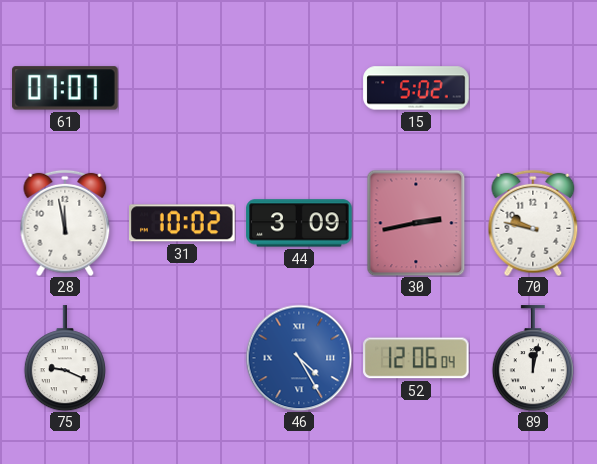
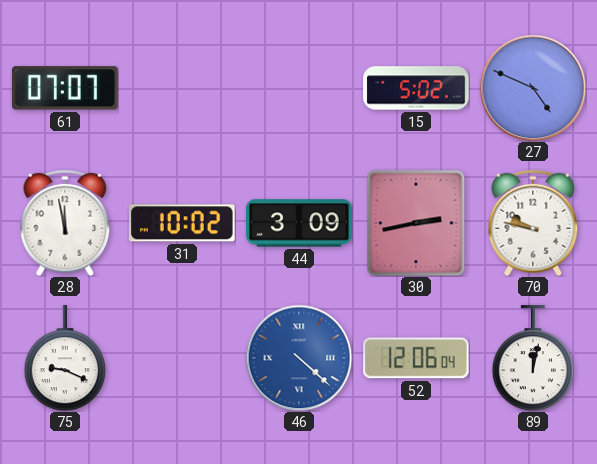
27: none -> 4:49 (533, 88)
46: 4:25 -> 4:22 (299, 358)
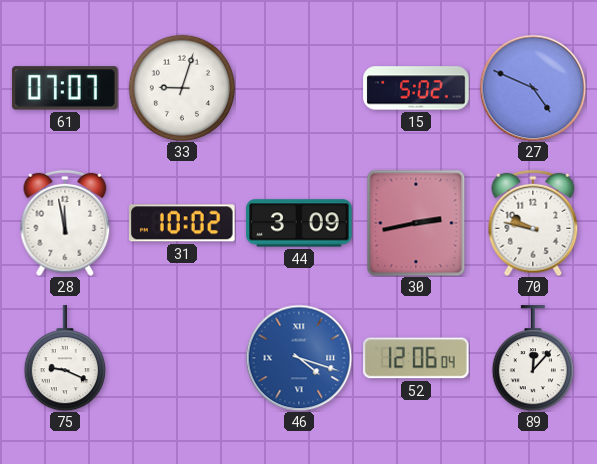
33: none -> 9:03 (181, 87)
46: 4:22 -> 4:18 (299, 358)
89: 12:02 -> 12:07 (533, 358)
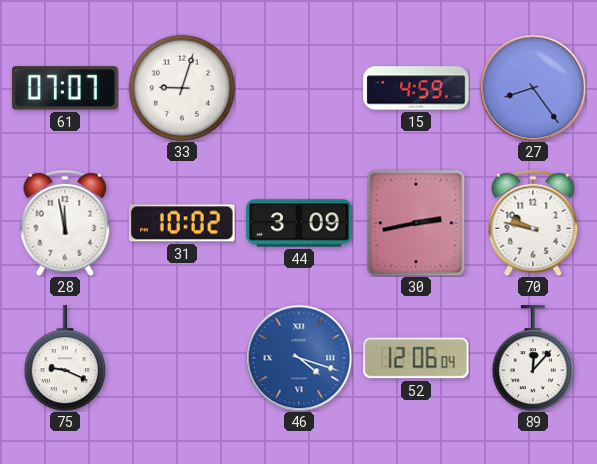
15: 5:02 -> 4:59 (416, 88)
27: 4:49 -> 8:24 (533, 88)
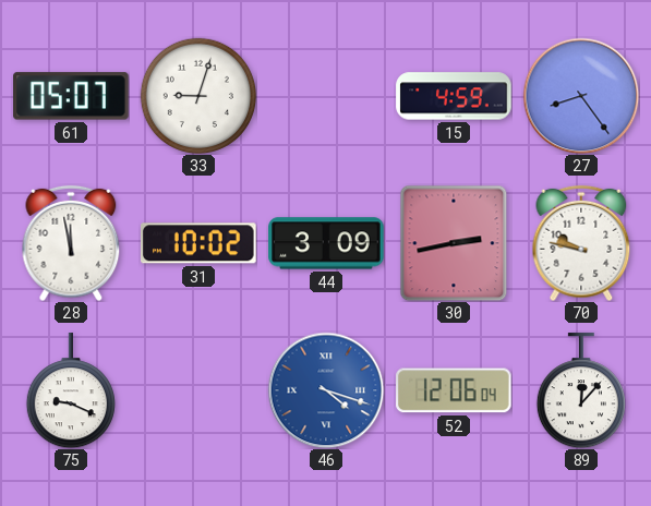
61: 07:07 -> 05:07 (71, 96)
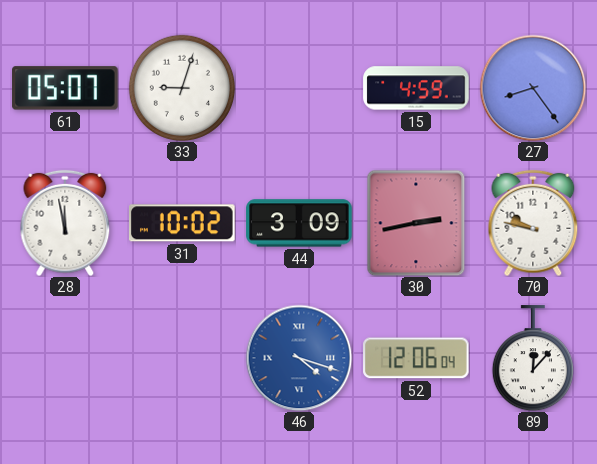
75: 9:19 -> none (71, 390)
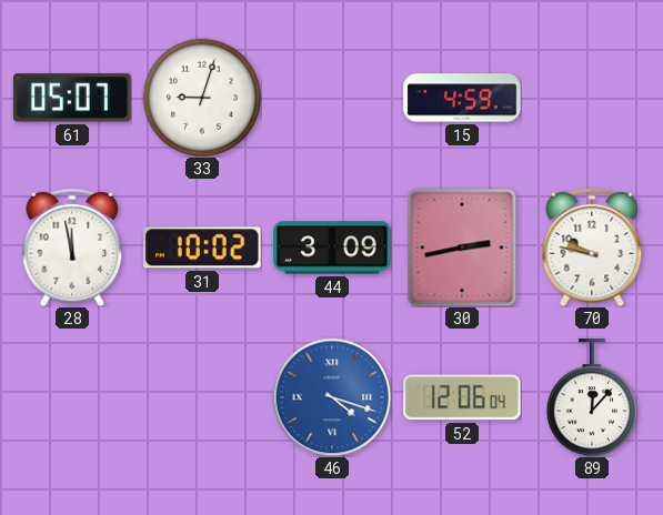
27: 8:24 -> none (533, 88)
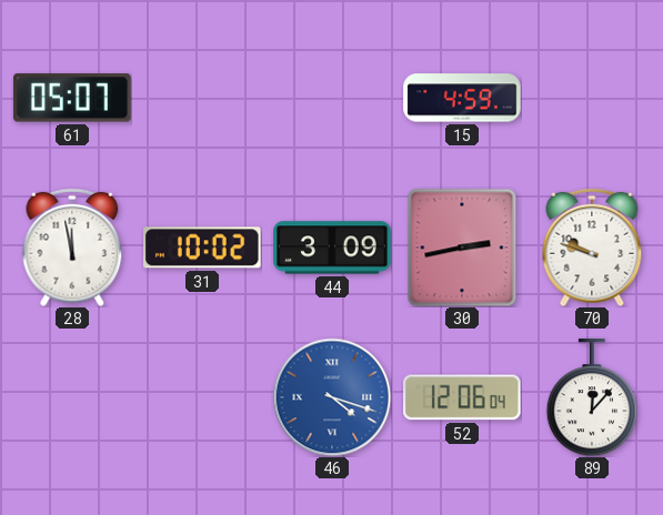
33: 9:03 -> none (201, 97)
70: 9:47 -> 9:48 (592, 248)
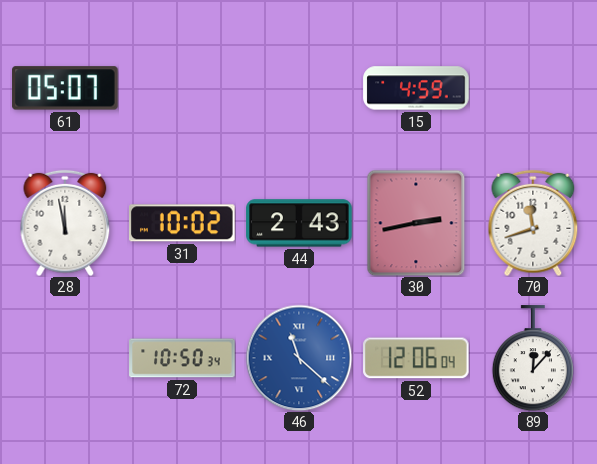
44: 3:09 -> 2:43 (299, 223)
70: 9:48 -> 11:42 (533, 223)
72: none -> 10:50 (182, 358)
46: 4:18 -> 11:22 (299, 358)
